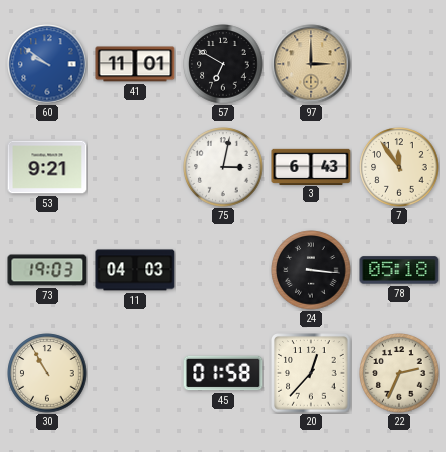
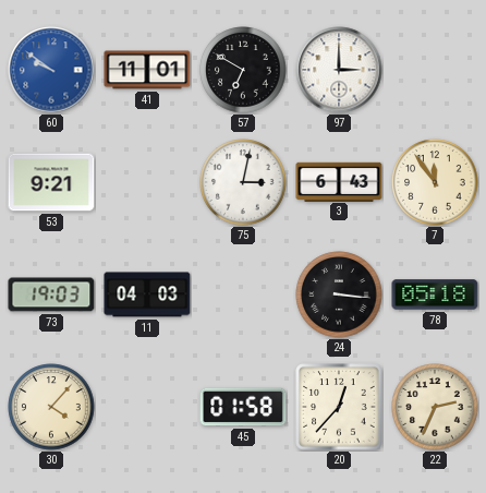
97 dial: champagne -> white (339, 70)
30: 10:55 -> 4:07 (51, 407)
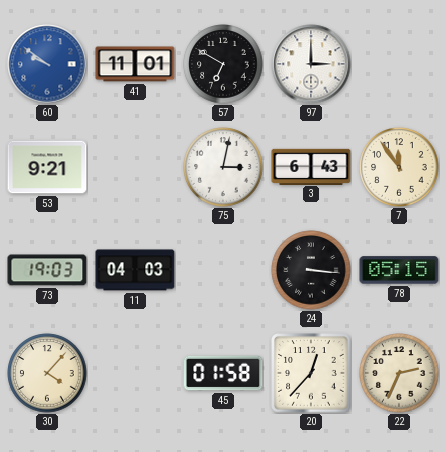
78: 05:18 -> 05:15 (399, 270)
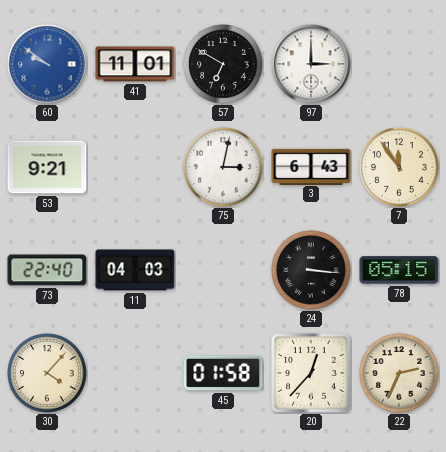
73: 19:03 -> 22:40 (47, 270)
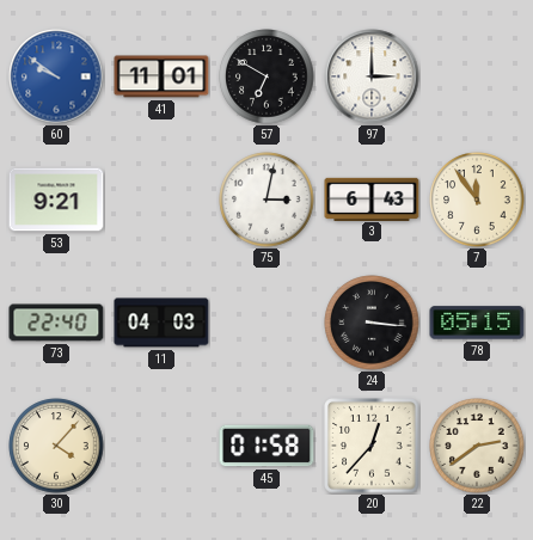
22: 2:34 -> 2:39 (477, 446)
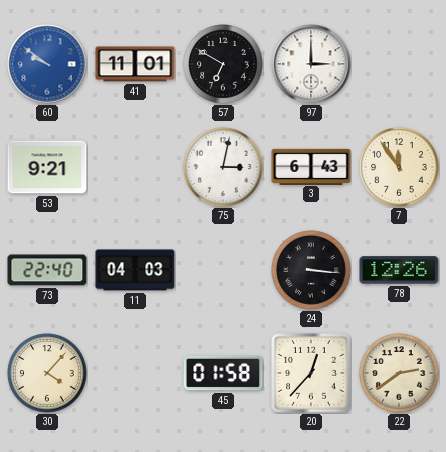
78: 05:15 -> 12:26 (399, 270)
